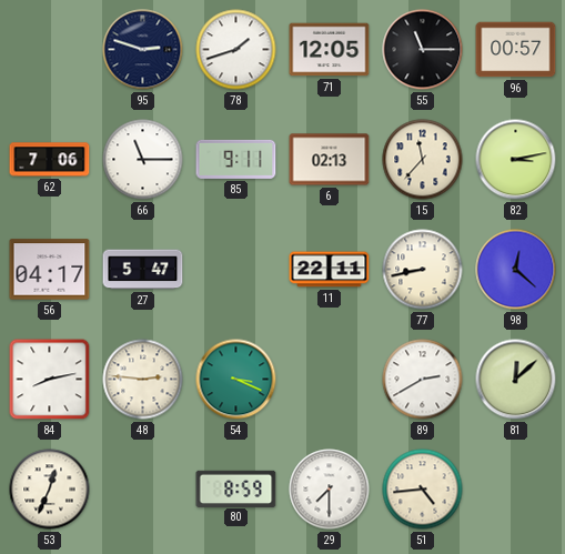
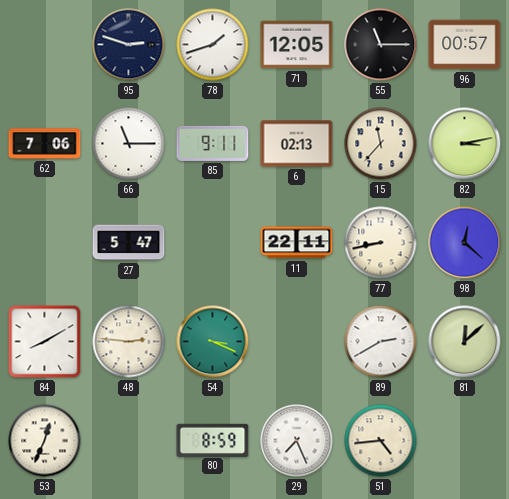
56: 04:17 -> none (50, 270)
84: 8:13 -> 8:10 (45, 342)
29: 7:30 -> 7:26 (297, 441)
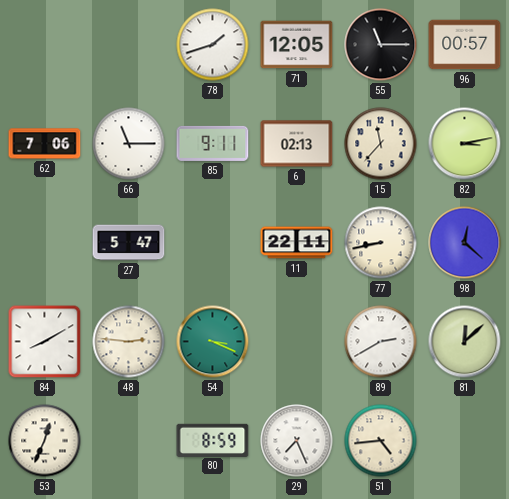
95: 2:48 -> none (129, 45)
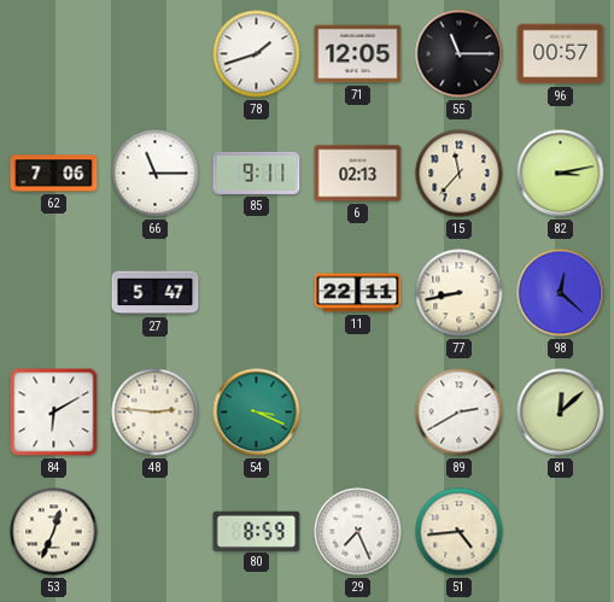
84: 8:10 -> 6:10 (54, 413)
